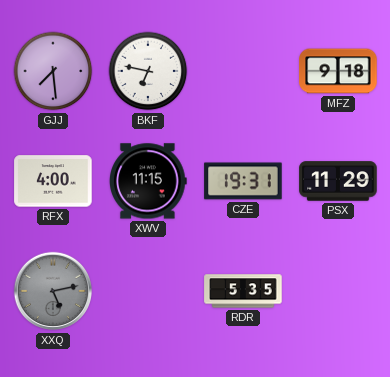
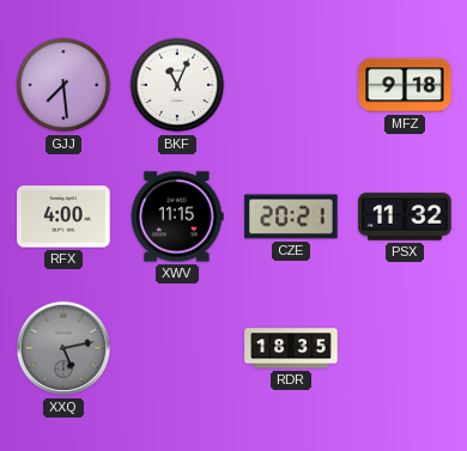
BKF: 6:47 -> 11:04 (177, 85)
CZE: 19:31 -> 20:21 (291, 217)
PSX: 11:29 -> 11:32 (405, 217)
RDR: 5:35 -> 18:35 (291, 348)
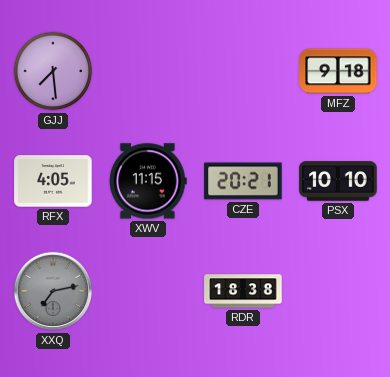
BKF: 11:04 -> none (177, 85)
RFX: 4:00 -> 4:05 (53, 181)
PSX: 11:32 -> 10:10 (338, 181)
XXQ: 5:13 -> 7:13 (53, 291)
RDR: 18:35 -> 18:38 (243, 291)
